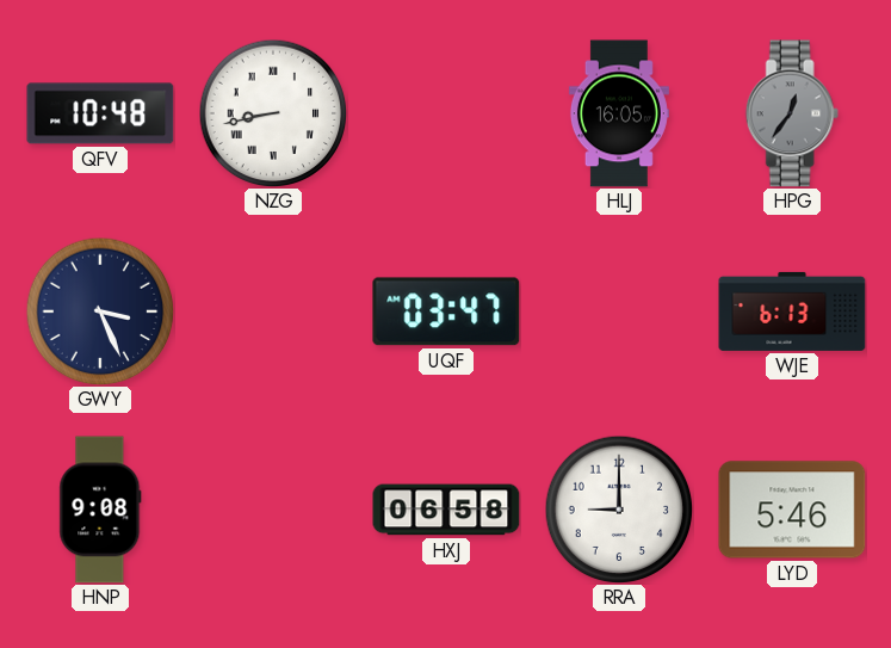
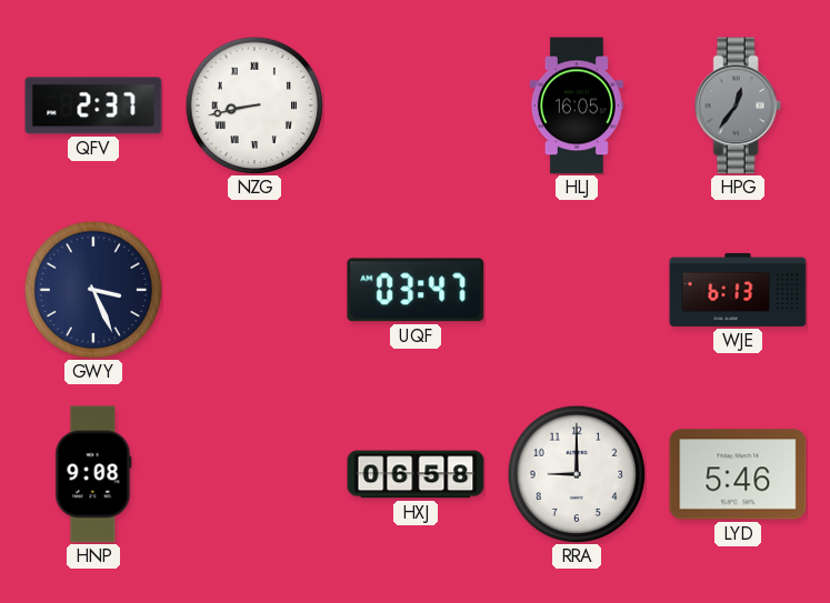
QFV: 10:48 -> 2:37 (93, 105)
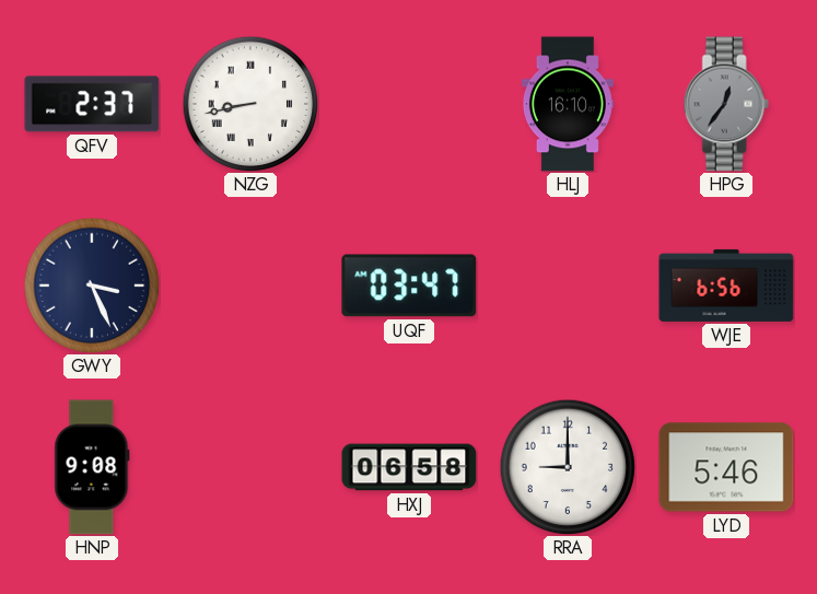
HLJ: 16:05 -> 16:10 (568, 104)
WJE: 6:13 -> 6:56 (726, 286)
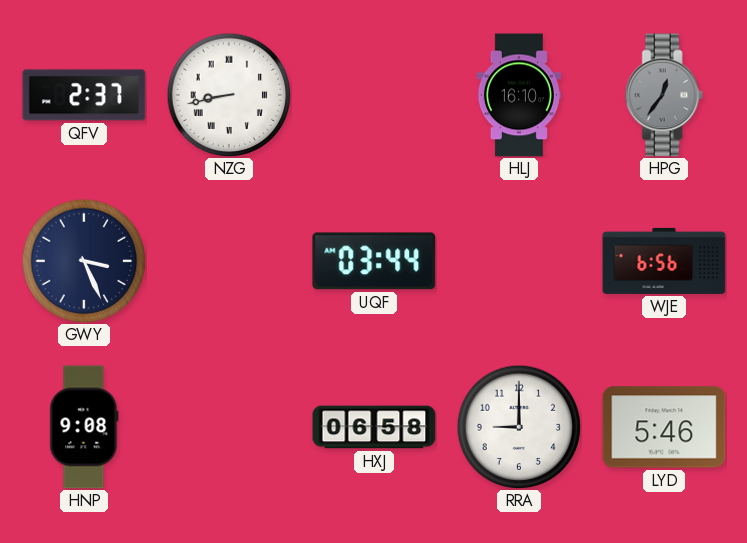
UQF: 03:47 -> 03:44 (374, 261)
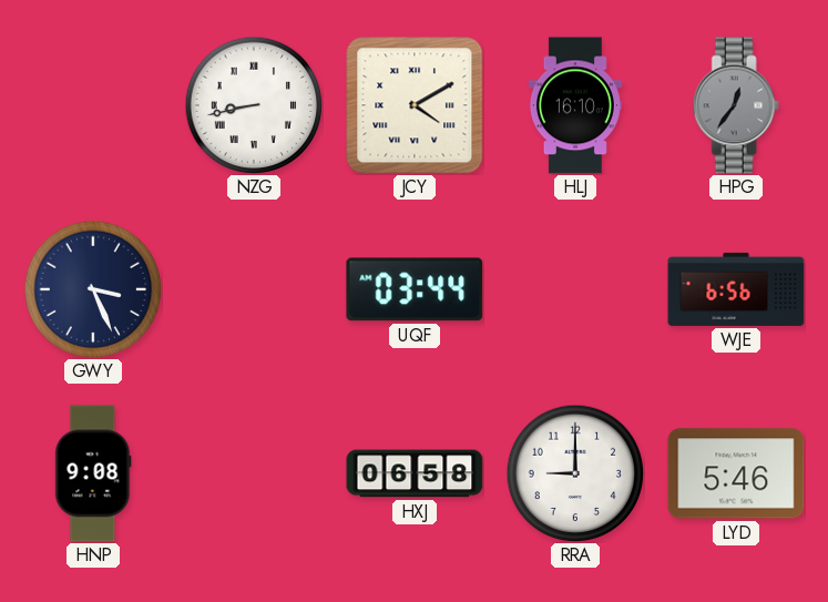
QFV: 2:37 -> none (84, 95)
JCY: none -> 4:10 (415, 105)
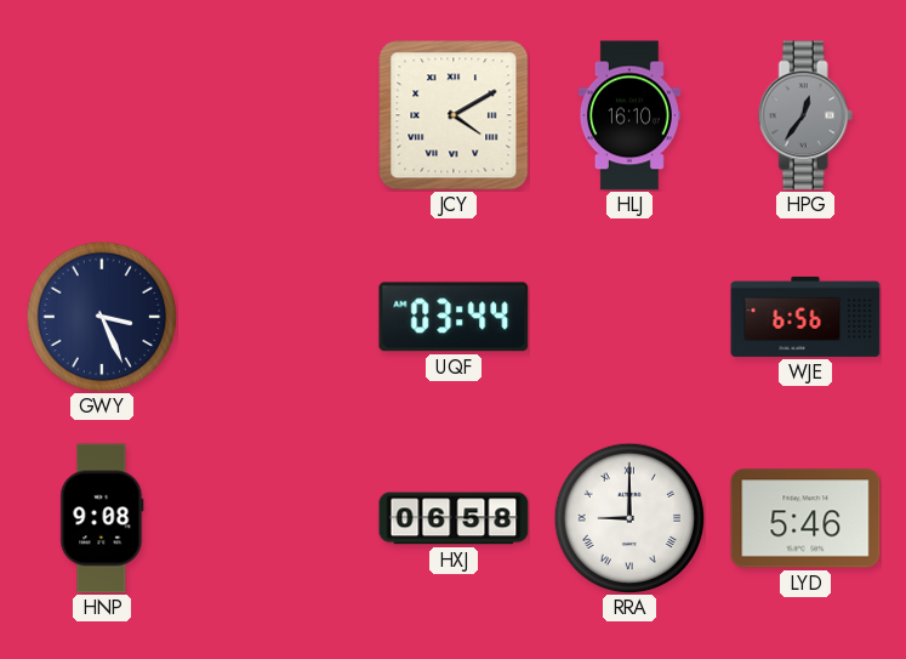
NZG: 8:43 -> none (254, 105)
RRA numerals: Arabic -> Roman (629, 518)
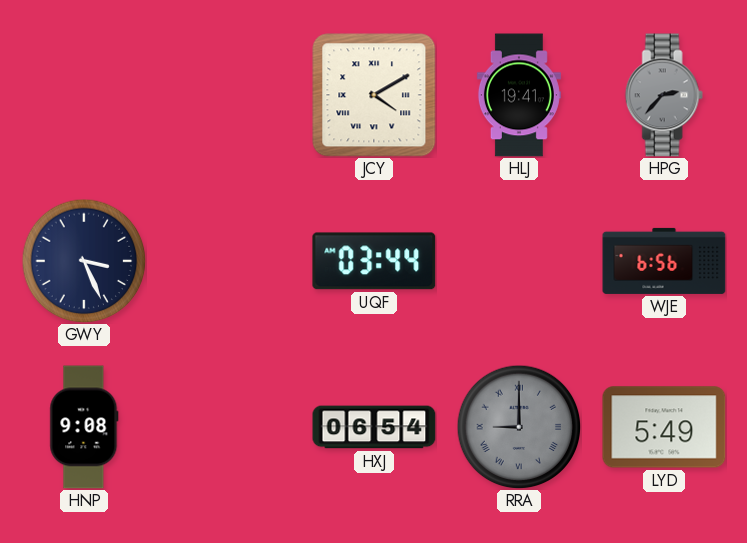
HLJ: 16:10 -> 19:41 (519, 95)
HPG: 12:36 -> 2:37 (664, 95)
HXJ: 06:58 -> 06:54 (374, 427)
RRA dial: white -> grey (519, 427)
LYD: 5:46 -> 5:49 (664, 427)
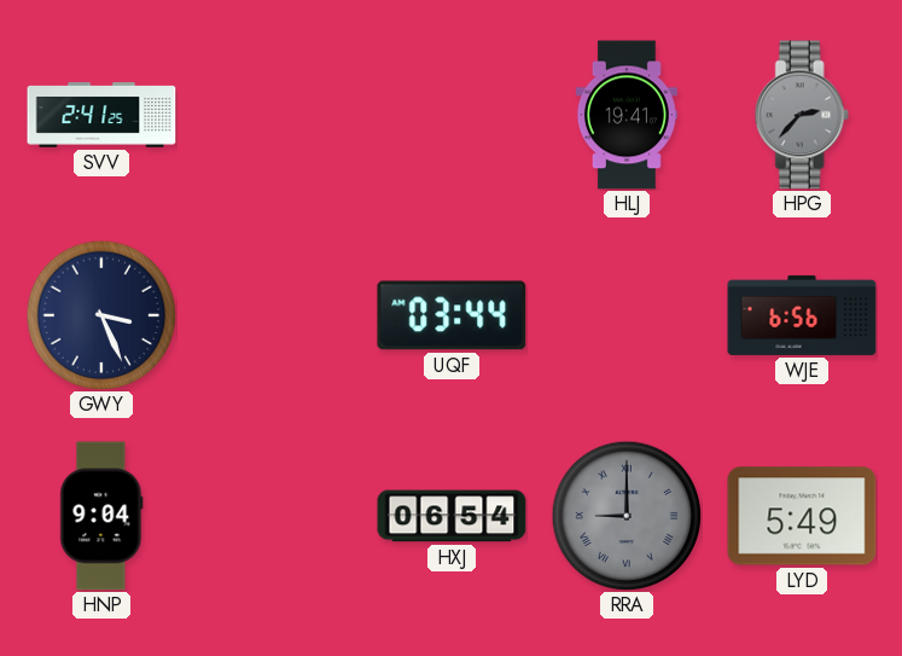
SVV: none -> 2:41 (101, 115)
JCY: 4:10 -> none (374, 95)
HNP: 9:08 -> 9:04 (101, 516)
